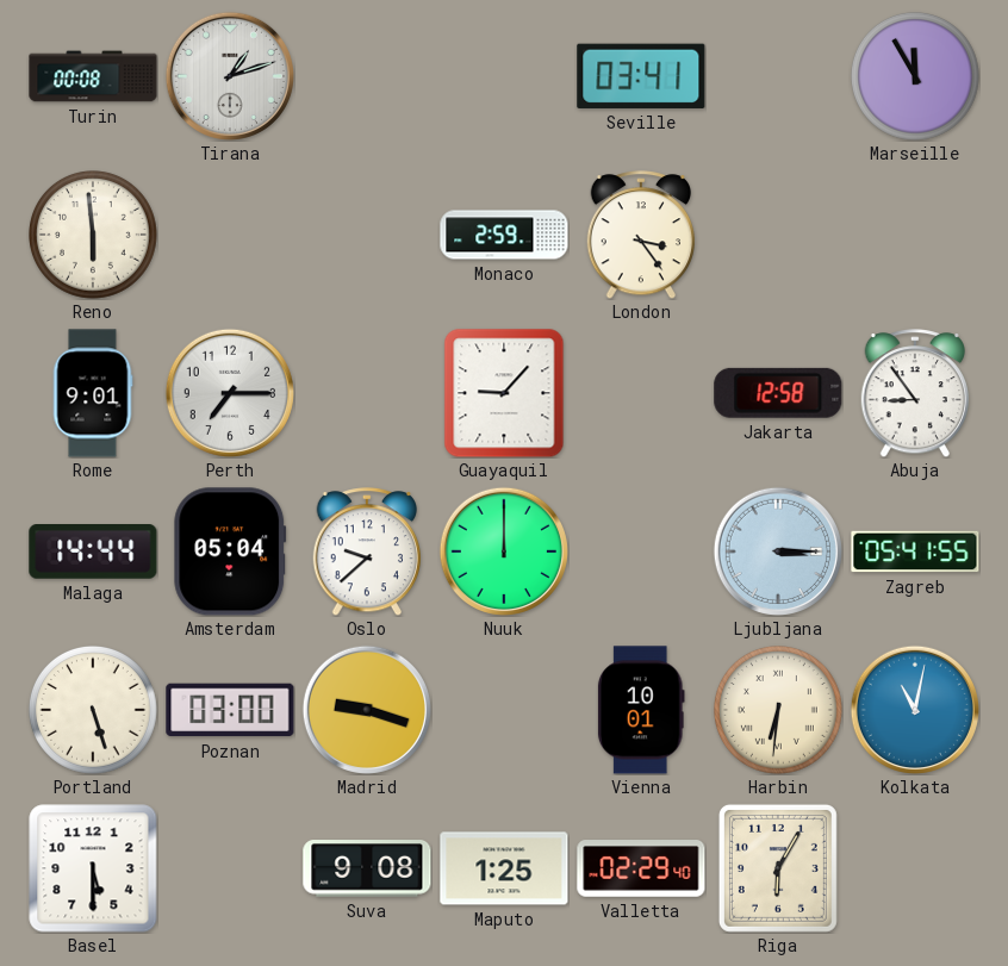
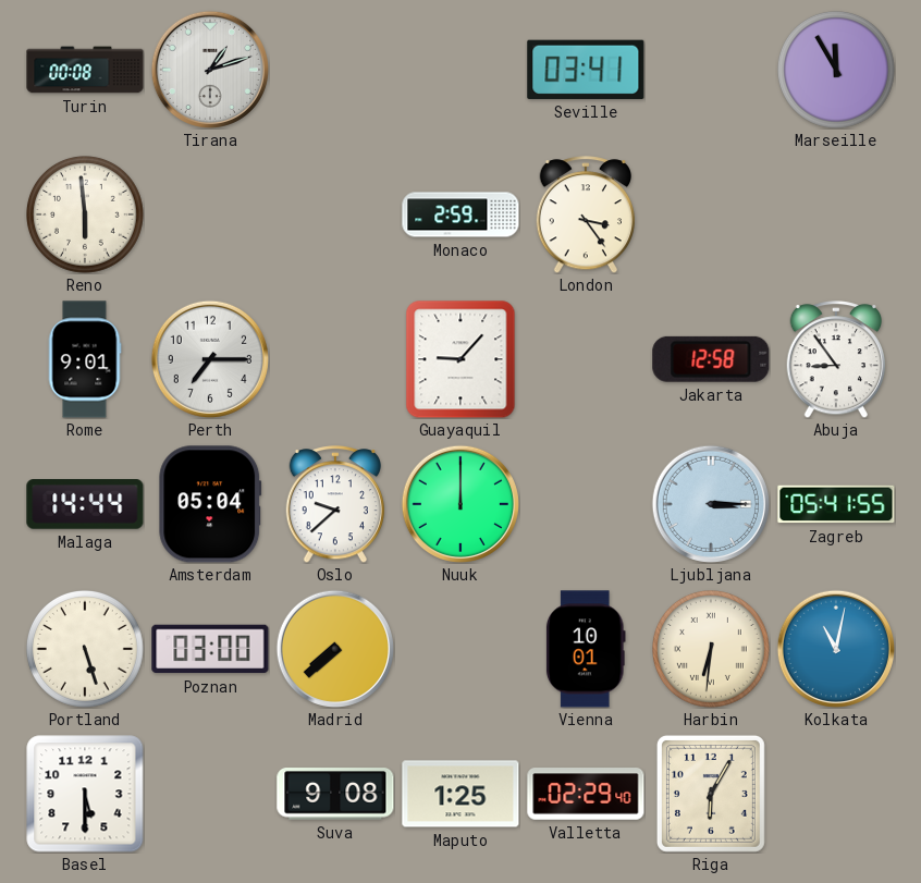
Madrid: 9:18 -> 7:38 (335, 649)
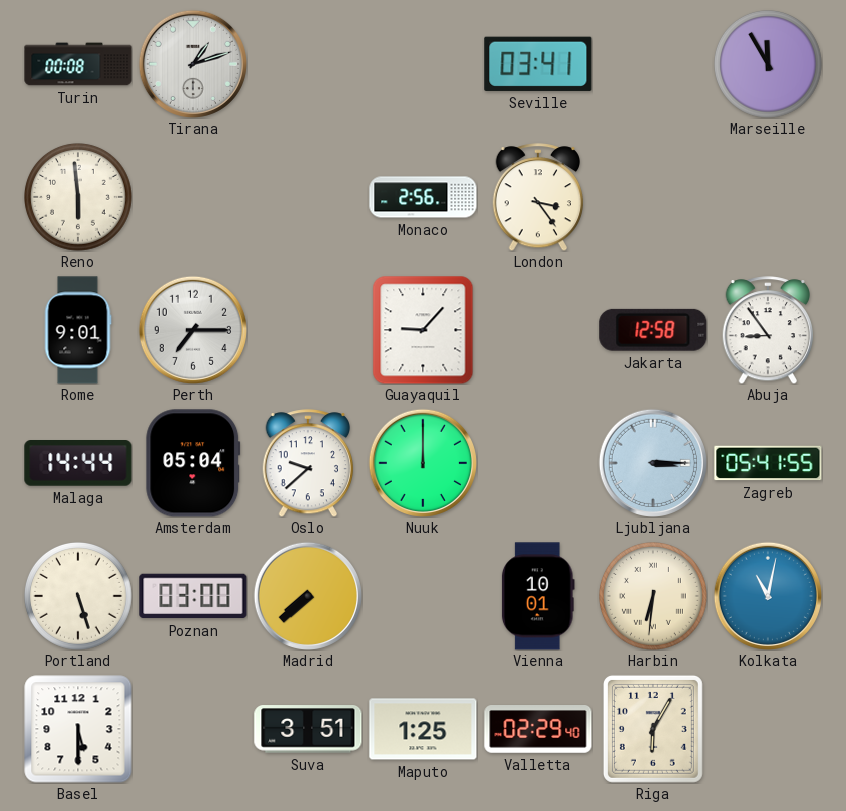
Monaco: 2:59 -> 2:56 (423, 197)
Suva: 9:08 -> 3:51 (308, 729)
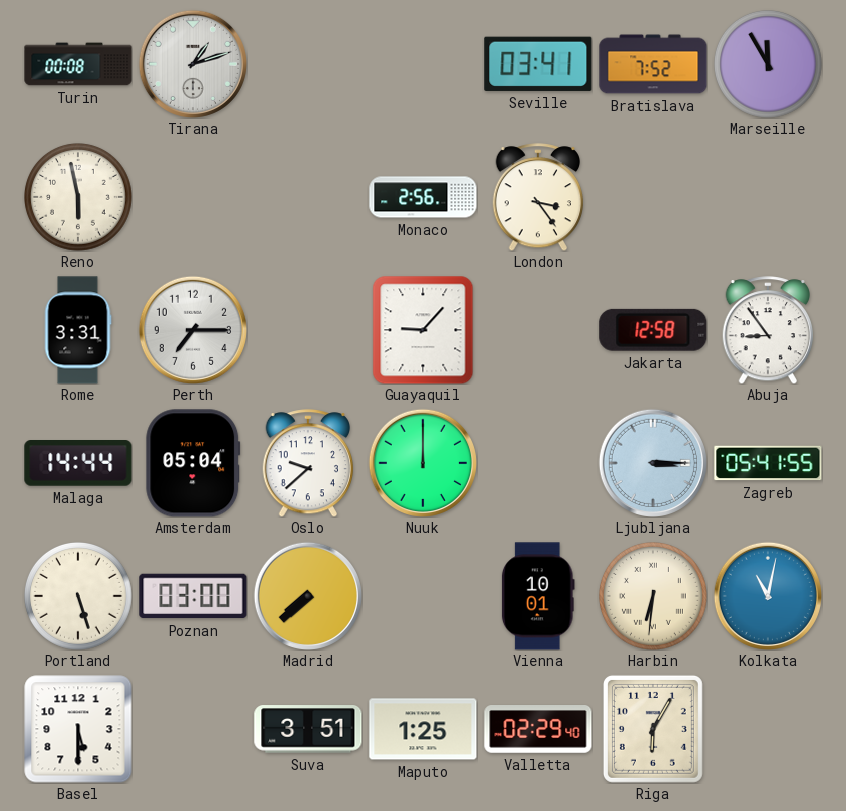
Bratislava: none -> 7:52 (653, 64)
Reno: 5:59 -> 5:58 (79, 198)
Rome: 9:01 -> 3:31 (78, 330)
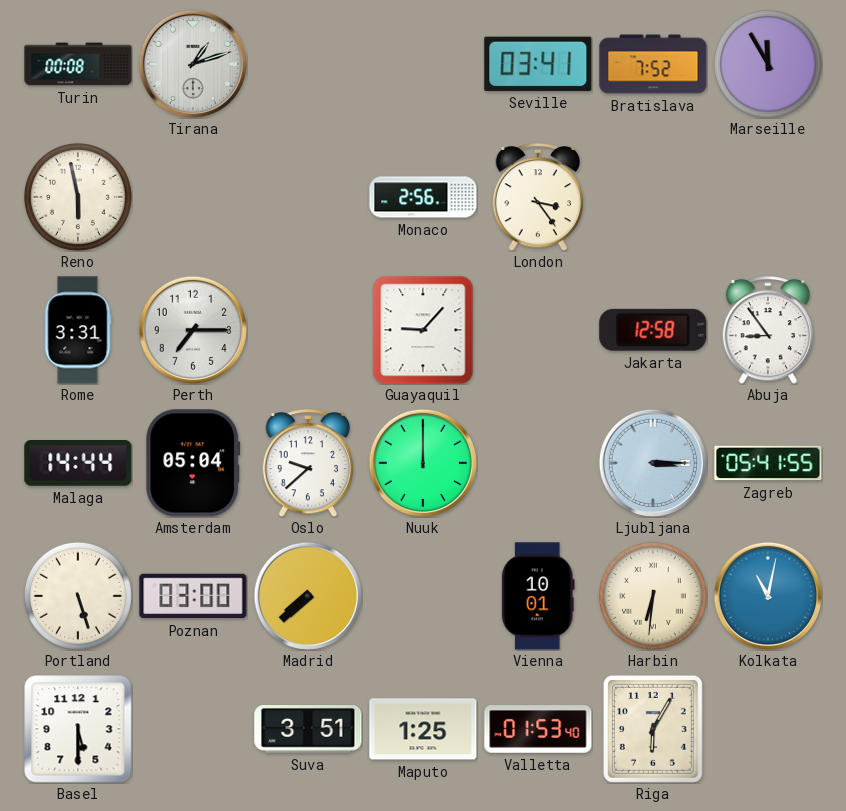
Valletta: 02:29 -> 01:53 (538, 729)
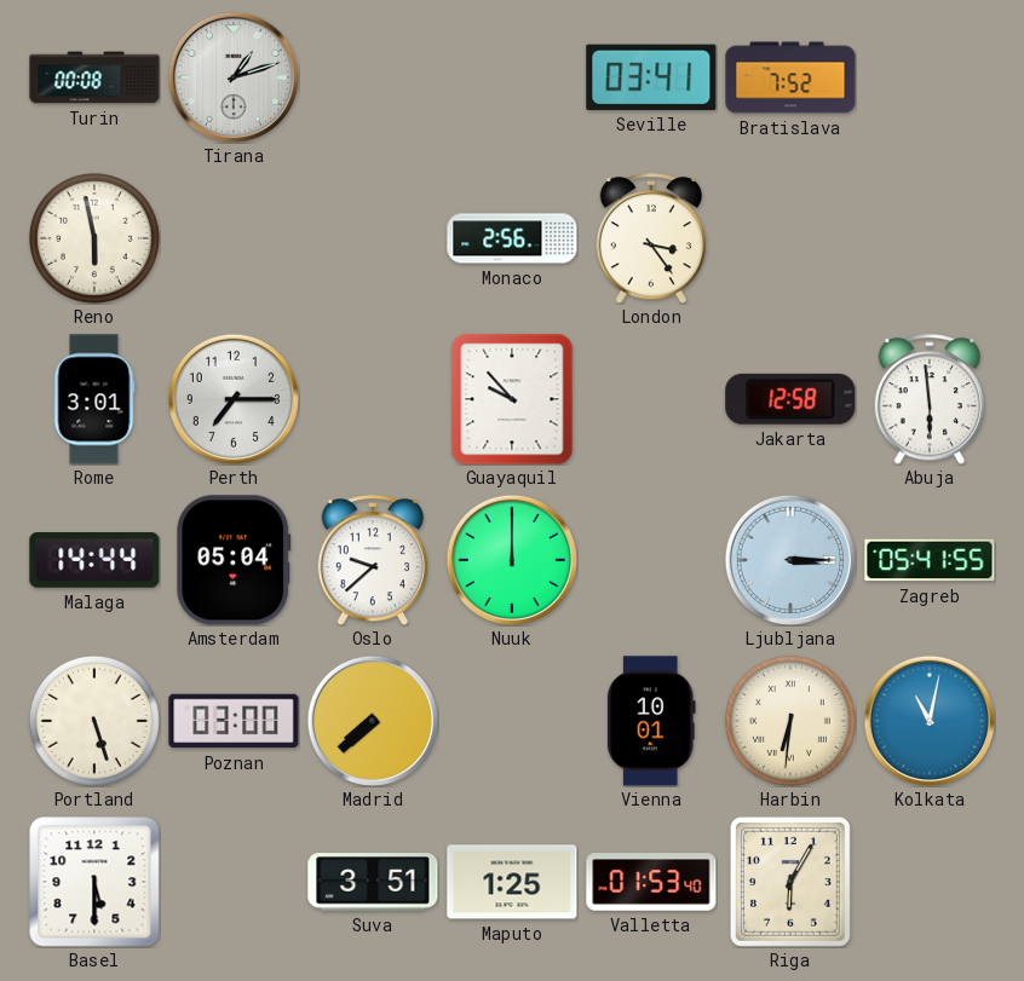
Marseille: 11:55 -> none (769, 65)
Rome: 3:31 -> 3:01 (94, 399)
Guayaquil: 9:07 -> 9:53 (512, 399)
Abuja: 8:54 -> 5:59 (930, 399)
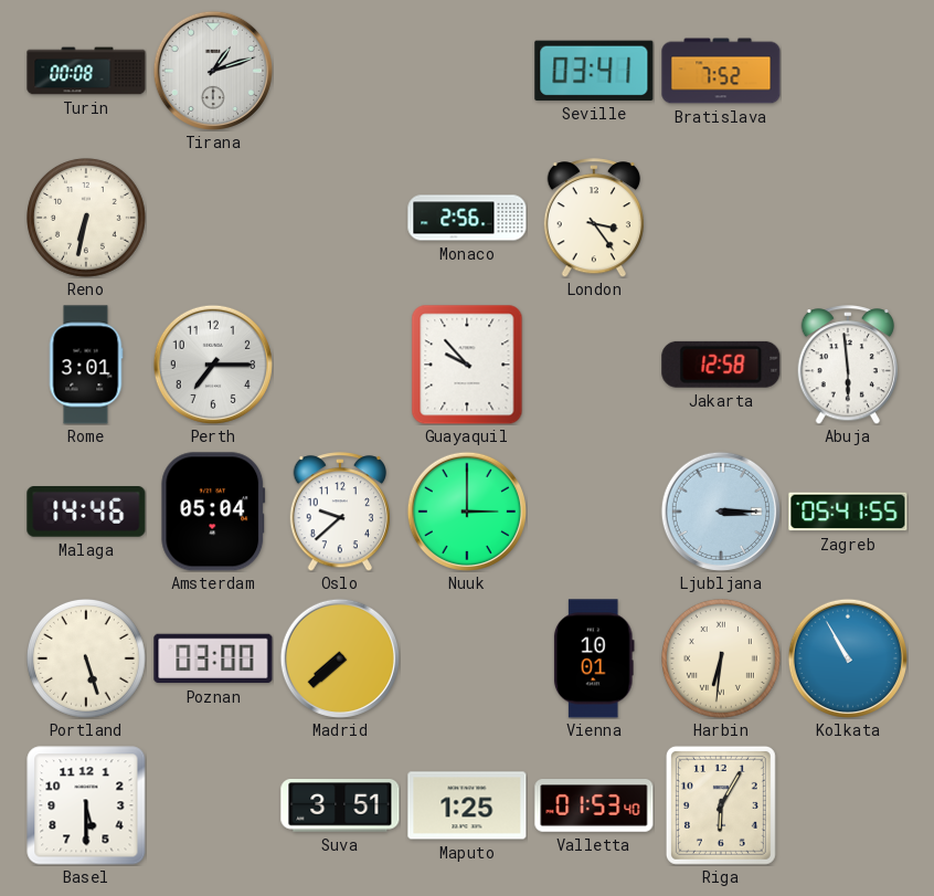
Reno: 5:58 -> 6:32 (87, 219)
Malaga: 14:44 -> 14:46 (86, 513)
Nuuk: 12:00 -> 3:00 (467, 512)
Kolkata: 11:02 -> 10:55 (848, 658)
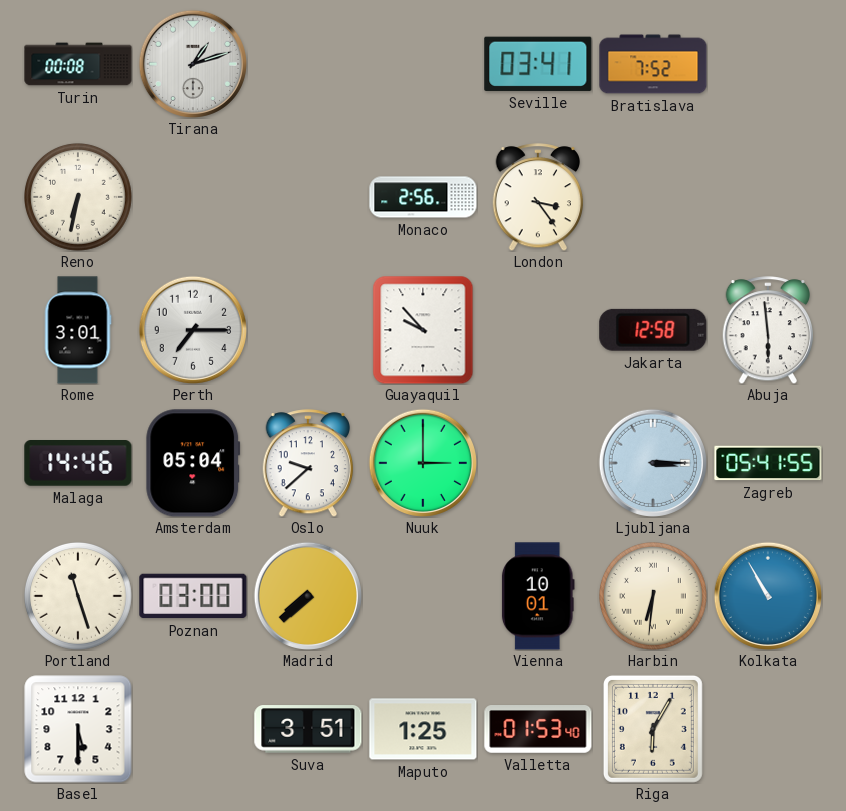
Portland: 5:27 -> 11:27 (79, 597)
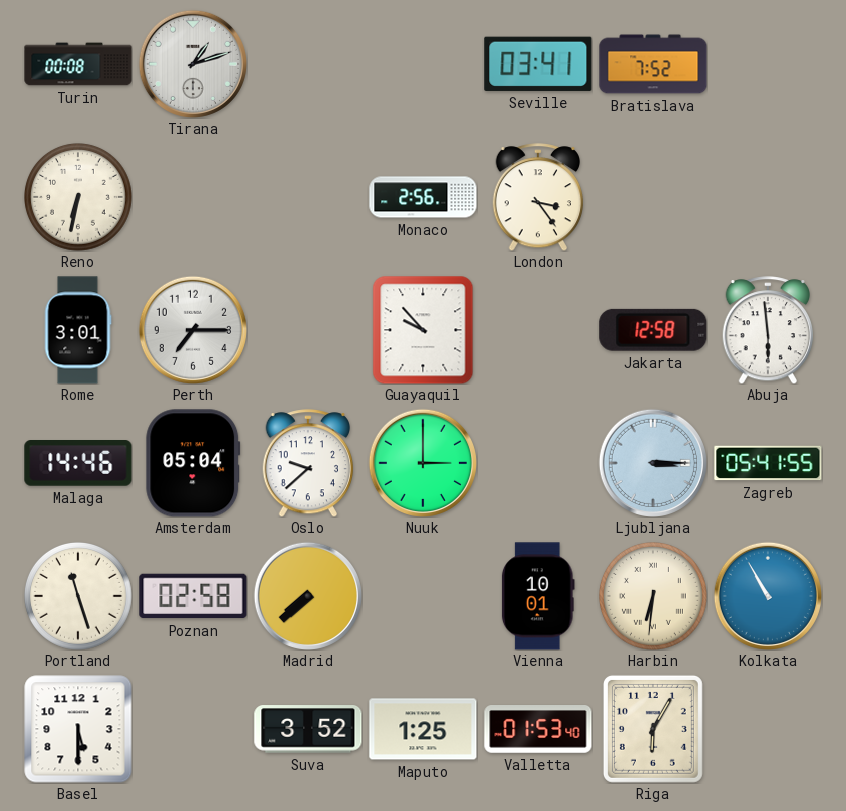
Poznan: 03:00 -> 02:58 (193, 596)
Suva: 3:51 -> 3:52 (308, 729)
